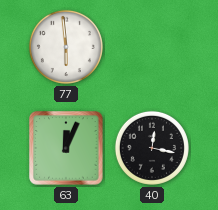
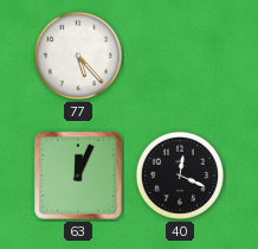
77: 5:59 -> 5:23 (78, 56)
40: 12:17 -> 12:19 (180, 175)
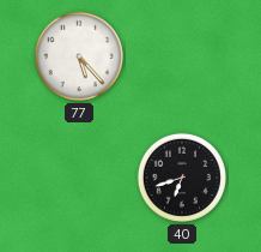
63: 12:04 -> none (78, 175)
40: 12:19 -> 6:42 (182, 178)
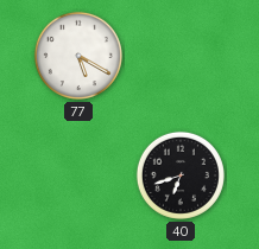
77: 5:23 -> 5:20 (78, 56)
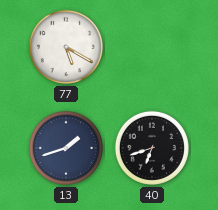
13: none -> 1:42 (66, 148)
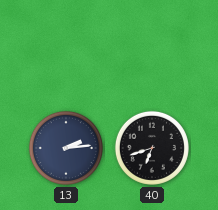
77: 5:20 -> none (66, 47)
13: 1:42 -> 2:14 (66, 148)
